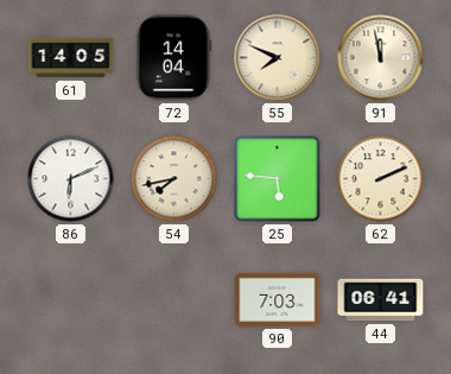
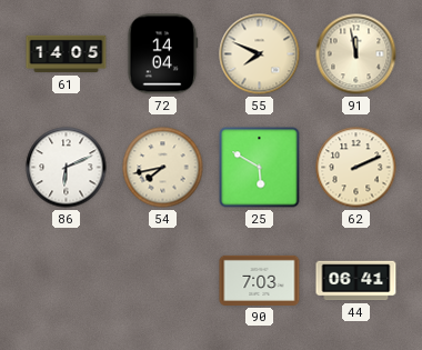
25: 5:46 -> 5:50 (260, 168)
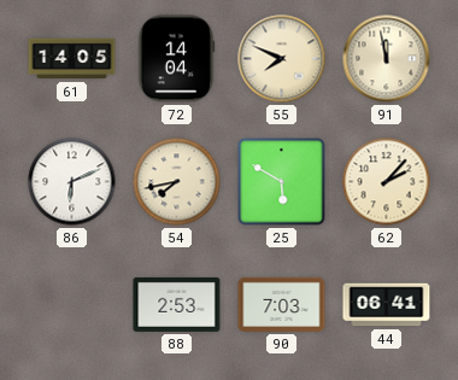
62: 2:11 -> 2:07 (387, 182)
88: none -> 2:53 (177, 304)
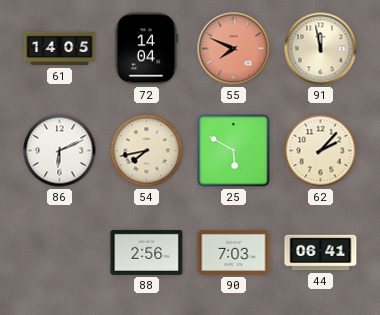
55 dial: cream -> salmon (234, 49)
88: 2:53 -> 2:56 (147, 252)
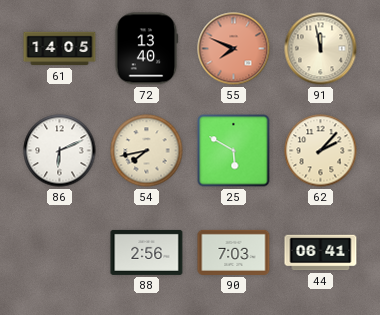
72: 14:04 -> 13:40 (146, 49)
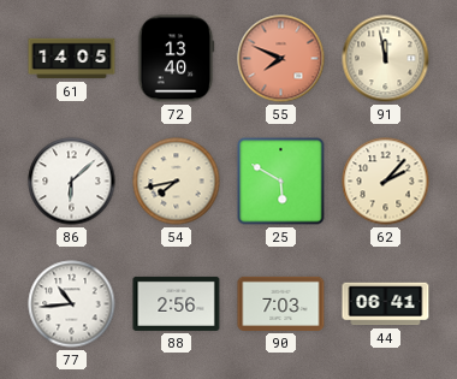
86: 6:11 -> 6:08 (72, 182)
77: none -> 10:44 (72, 304)
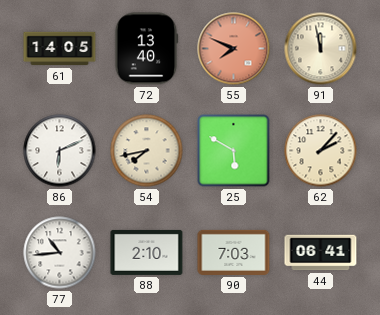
86: 6:08 -> 6:11 (60, 151)
88: 2:56 -> 2:10 (147, 252)
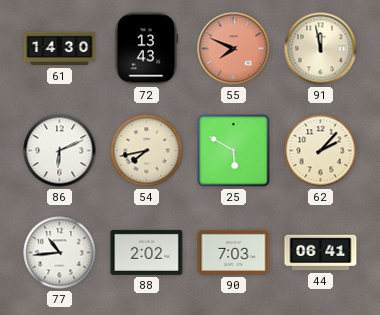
61: 14:05 -> 14:30 (60, 49)
72: 13:40 -> 13:43 (146, 49)
88: 2:10 -> 2:02 (147, 252)
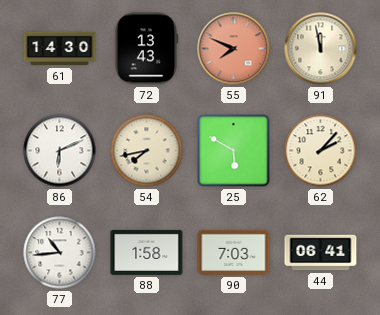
88: 2:02 -> 1:58 (147, 252)
